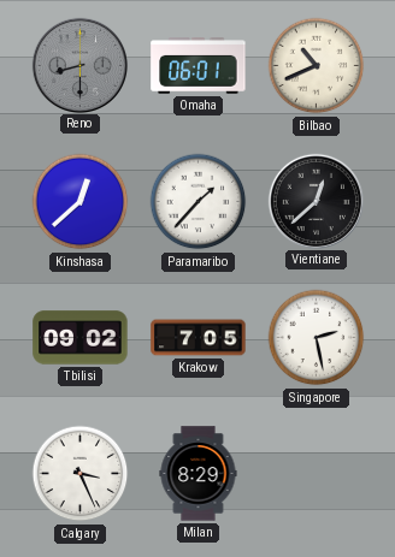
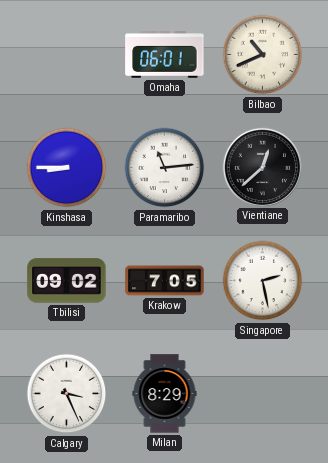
Reno: 8:30 -> none (79, 65)
Kinshasa: 12:38 -> 8:45 (67, 168)
Paramaribo: 1:37 -> 11:14 (165, 168)
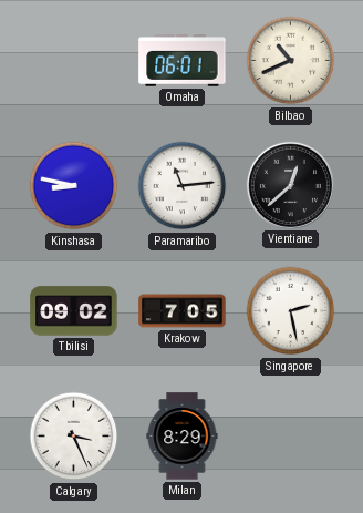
Kinshasa: 8:45 -> 8:47 (74, 186)
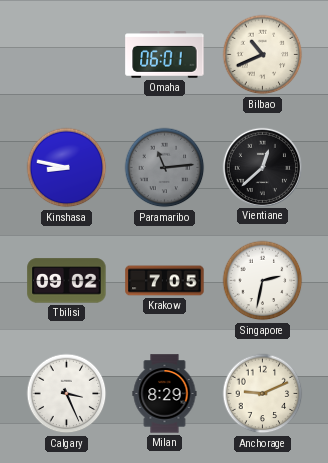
Paramaribo dial: white -> grey (165, 168)
Singapore: 2:28 -> 2:32 (263, 281)
Anchorage: none -> 9:11 (263, 394)
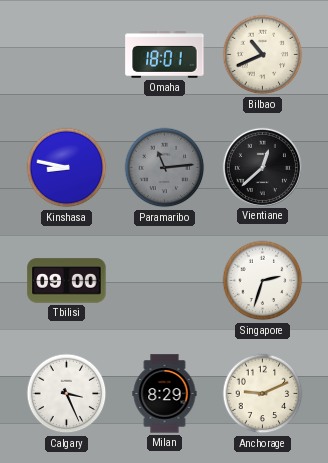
Omaha: 06:01 -> 18:01 (165, 55)
Tbilisi: 09:02 -> 09:00 (67, 281)
Krakow: 7:05 -> none (165, 281)
Singapore: 2:32 -> 2:33 (263, 281)
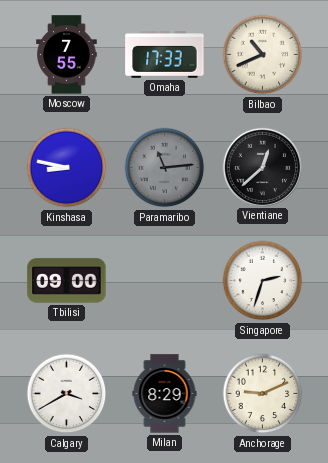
Moscow: none -> 7:55 (67, 55)
Omaha: 18:01 -> 17:33 (165, 55)
Calgary: 3:26 -> 3:40 (67, 394)
